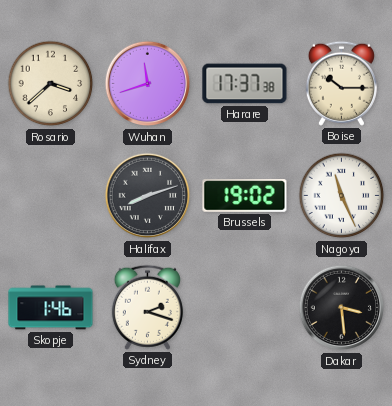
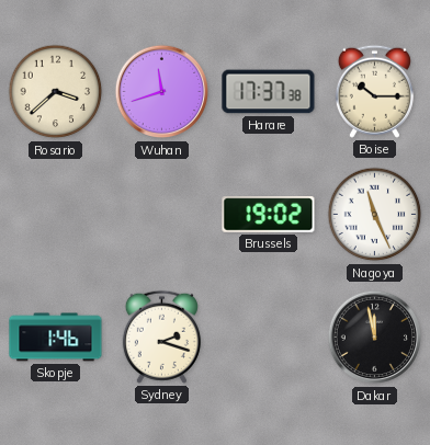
Halifax: 8:12 -> none (148, 196)
Dakar: 3:29 -> 11:58 (375, 338)
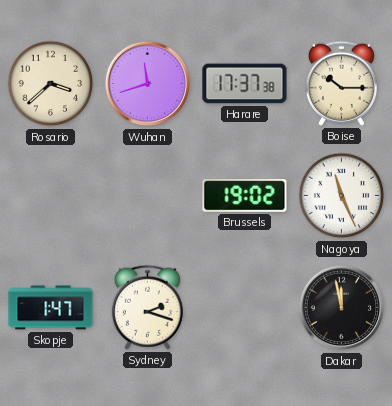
Skopje: 1:46 -> 1:47 (51, 308)
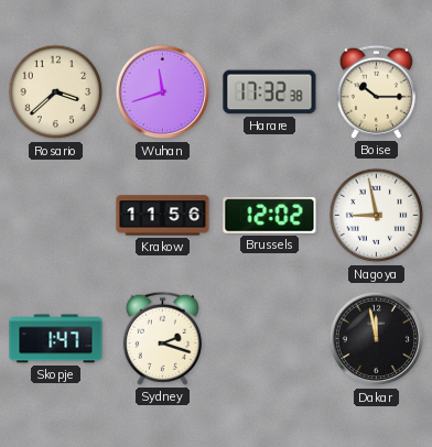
Harare: 17:37 -> 17:32 (270, 92)
Krakow: none -> 11:56 (163, 216)
Brussels: 19:02 -> 12:02 (270, 216)
Nagoya: 11:26 -> 8:58 (377, 216)
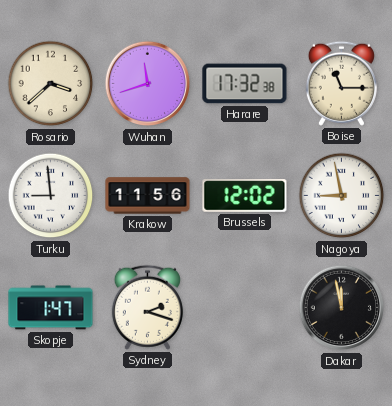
Boise: 10:15 -> 11:15 (341, 83)
Turku: none -> 8:59 (51, 196)
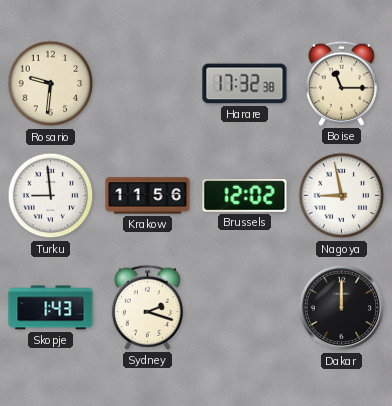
Rosario: 3:38 -> 9:31 (51, 84)
Wuhan: 11:42 -> none (148, 84)
Skopje: 1:47 -> 1:43 (51, 308)
Dakar: 11:58 -> 12:00 (342, 308)
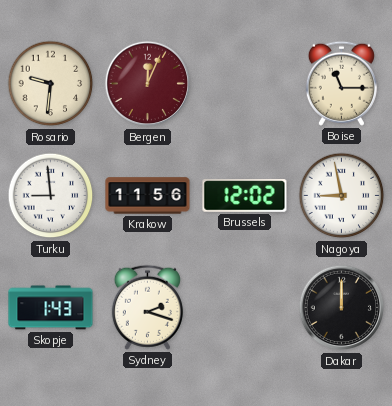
Bergen: none -> 12:04 (148, 84)
Harare: 17:32 -> none (245, 84)
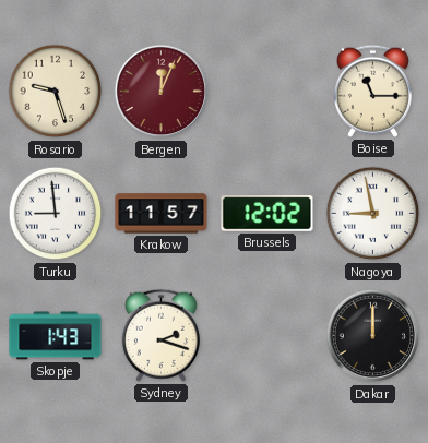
Rosario: 9:31 -> 9:27 (56, 92)
Krakow: 11:56 -> 11:57 (162, 214)
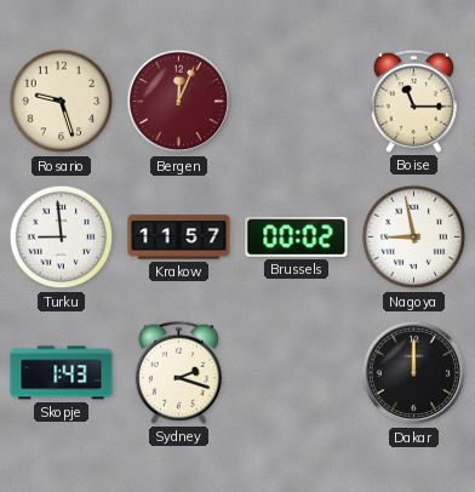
Brussels: 12:02 -> 00:02 (297, 238)
